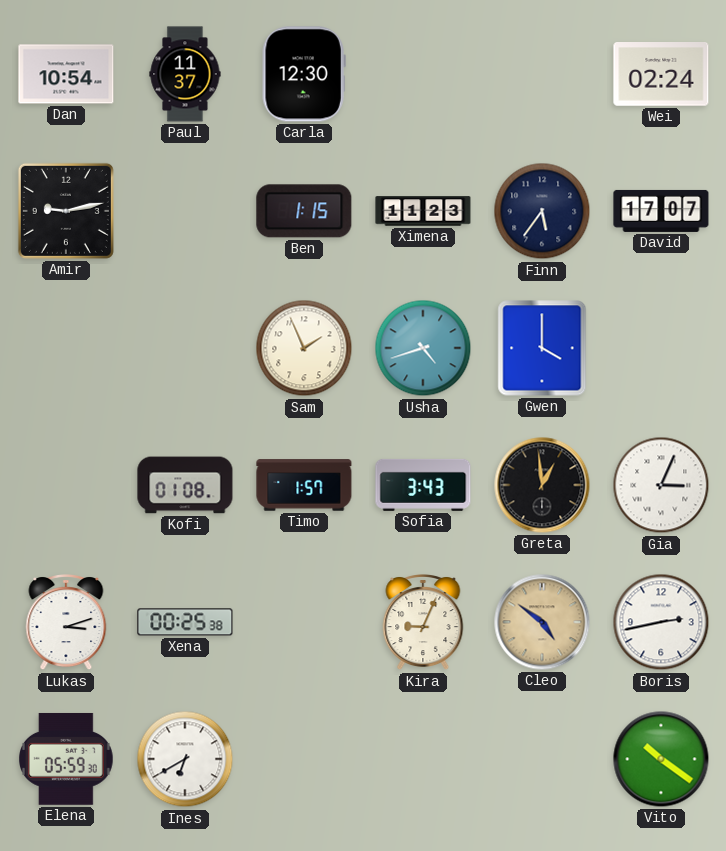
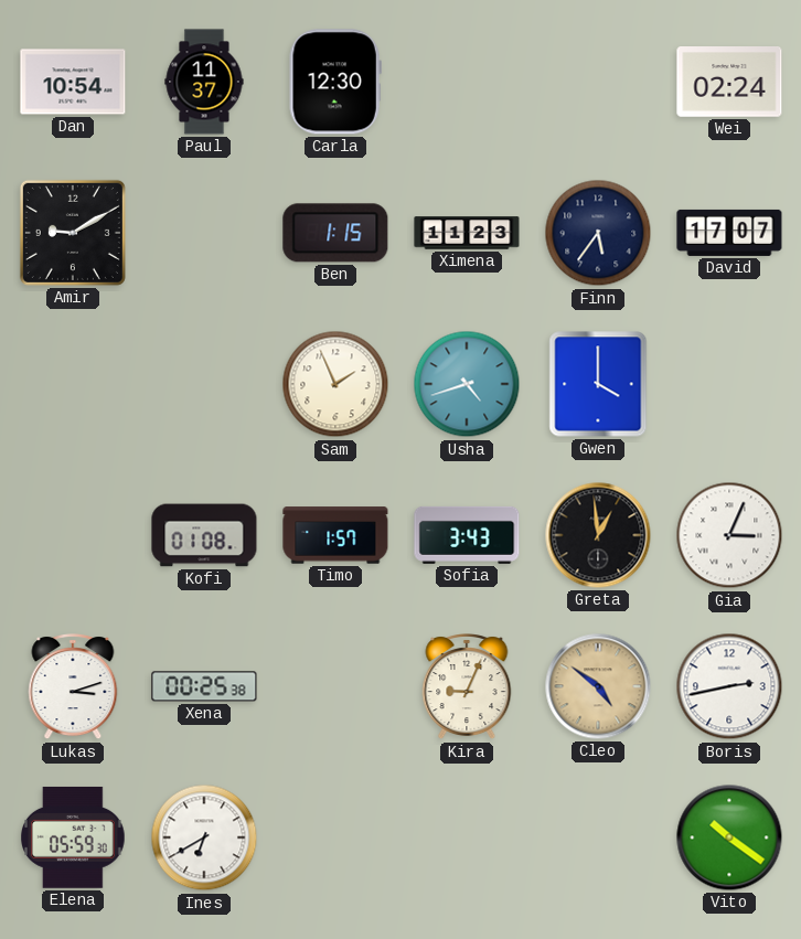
Amir: 9:13 -> 9:10 (73, 233)
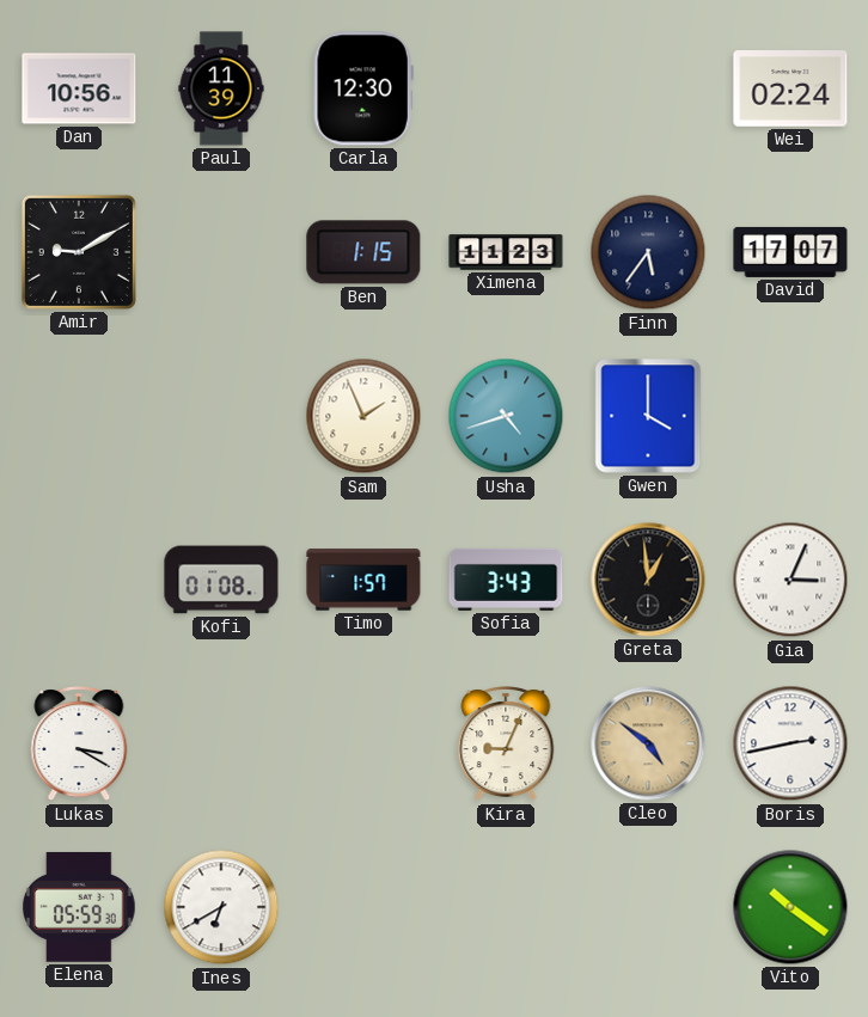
Dan: 10:54 -> 10:56 (79, 88)
Paul: 11:37 -> 11:39 (221, 88)
Lukas: 3:12 -> 3:20 (79, 745)
Xena: 00:25 -> none (204, 686)
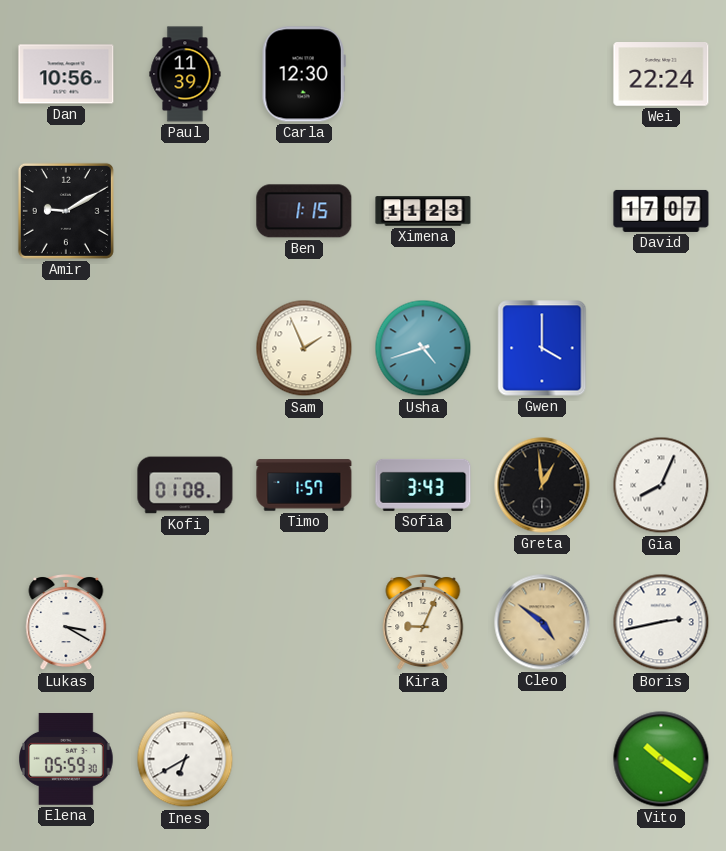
Wei: 02:24 -> 22:24 (661, 75)
Finn: 5:36 -> none (648, 252)
Gia: 3:04 -> 8:04 (661, 485)
